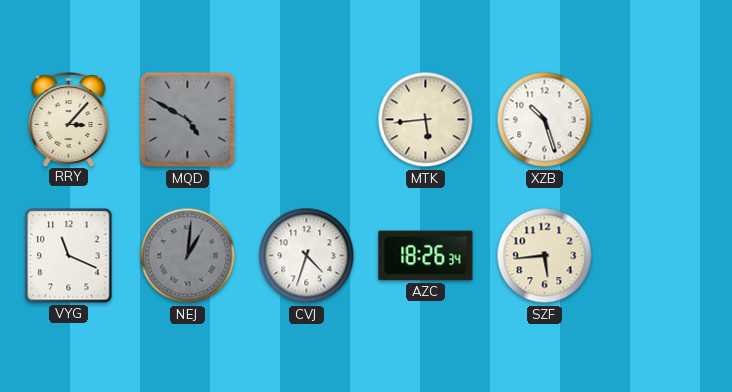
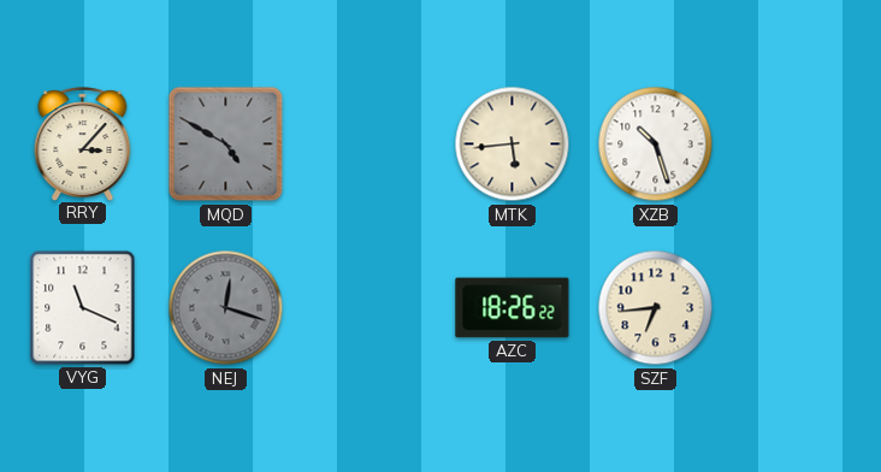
NEJ: 1:01 -> 12:18 (226, 308)
CVJ: 4:33 -> none (307, 256)
AZC: 18:26:34 -> 18:26:22 (513, 308)
SZF: 5:44 -> 6:44 (656, 308)
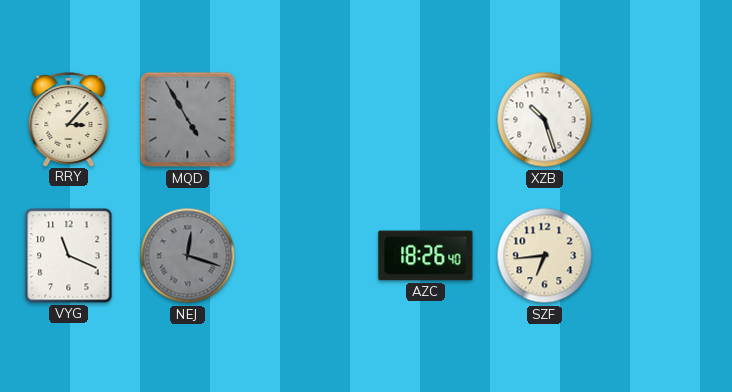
MQD: 4:50 -> 4:55 (188, 120)
MTK: 5:44 -> none (513, 144)
AZC: 18:26:22 -> 18:26:40 (426, 256)
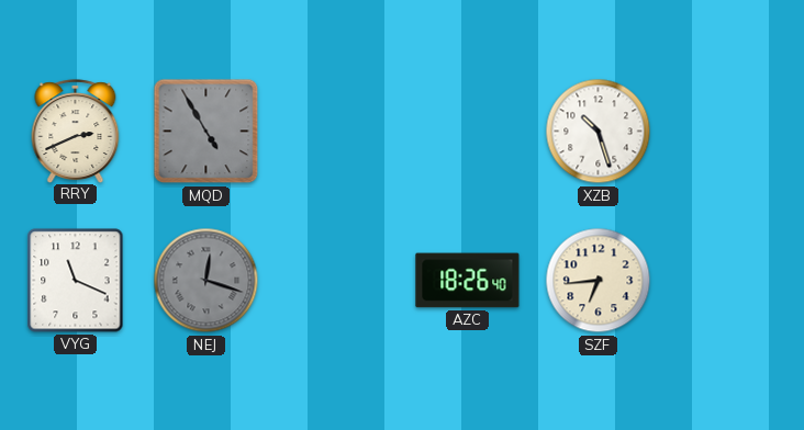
RRY: 3:07 -> 2:41 (76, 131)
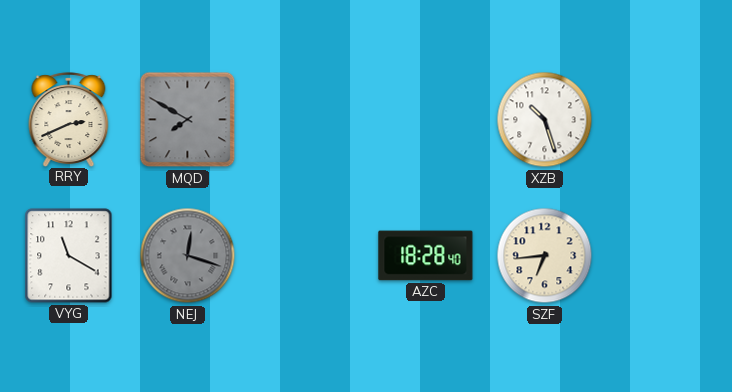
MQD: 4:55 -> 7:50 (188, 120)
VYG: 11:19 -> 11:20 (69, 256)
AZC: 18:26 -> 18:28 (426, 256)
